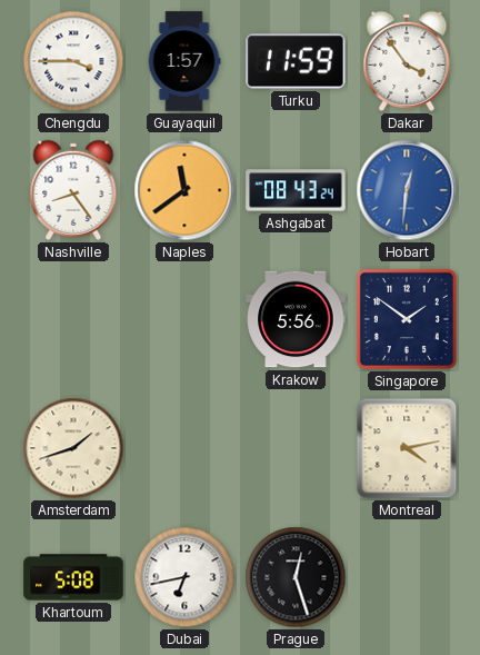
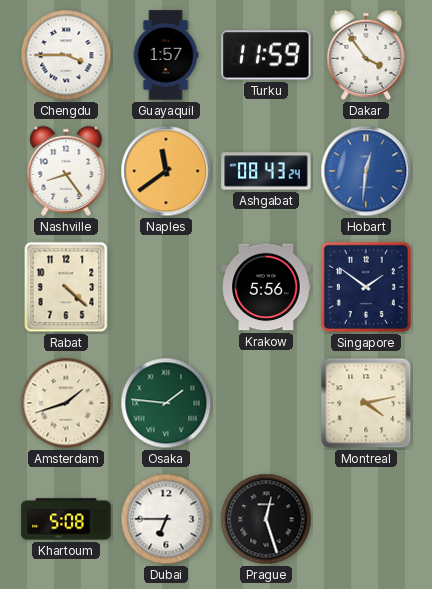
Rabat: none -> 4:22 (66, 287)
Osaka: none -> 1:46 (166, 403)
Dubai: 6:43 -> 6:45 (166, 519)
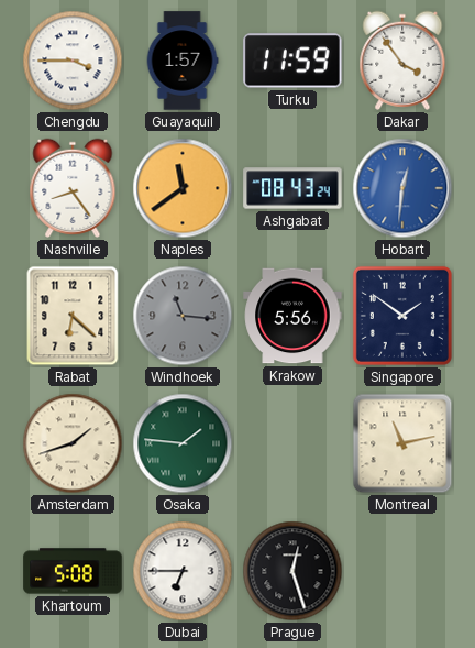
Rabat: 4:22 -> 6:22 (73, 316)
Windhoek: none -> 11:16 (183, 316)
Montreal: 4:13 -> 11:13 (402, 443)
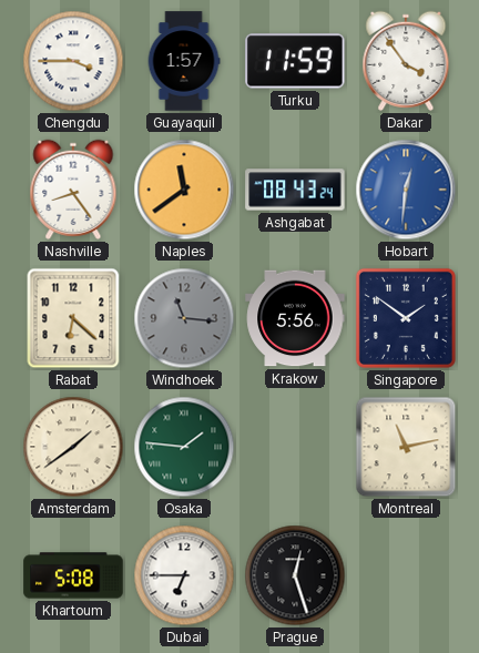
Amsterdam: 1:42 -> 1:39 (73, 447)
